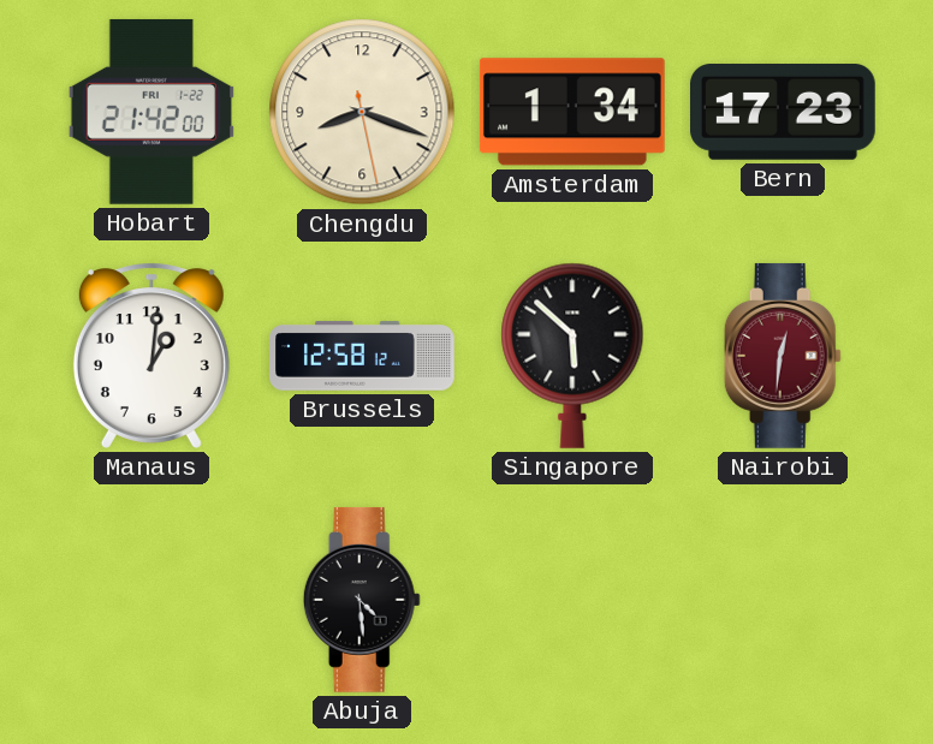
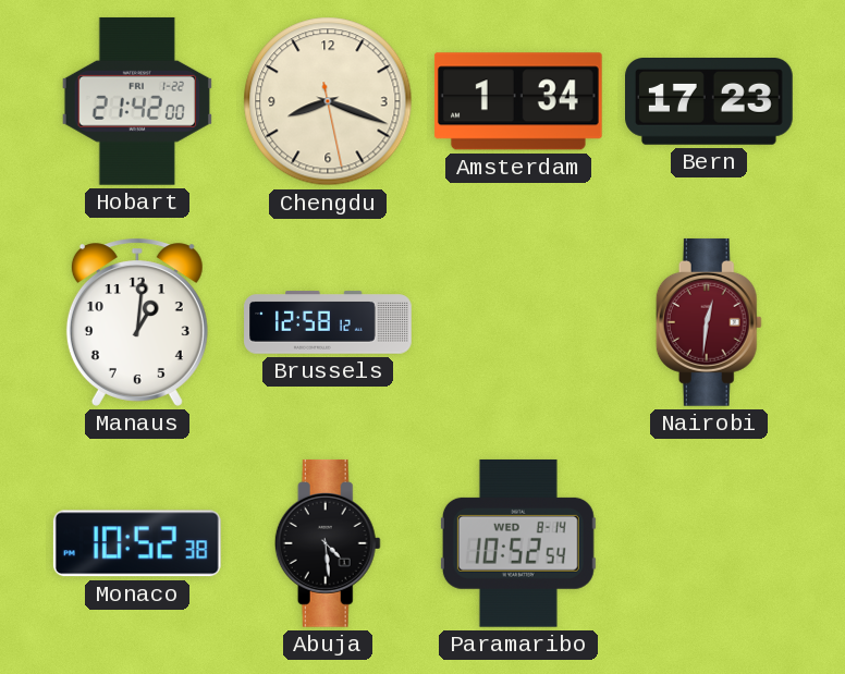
Singapore: 5:52 -> none (572, 356)
Monaco: none -> 10:52 (137, 543)
Paramaribo: none -> 10:52 (518, 543)
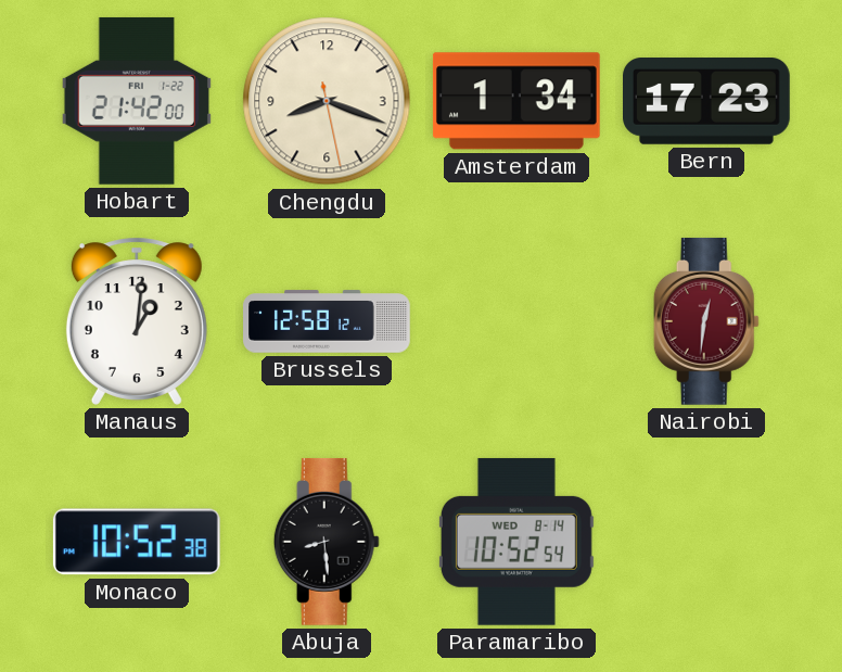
Abuja: 4:29 -> 8:29 (327, 542)
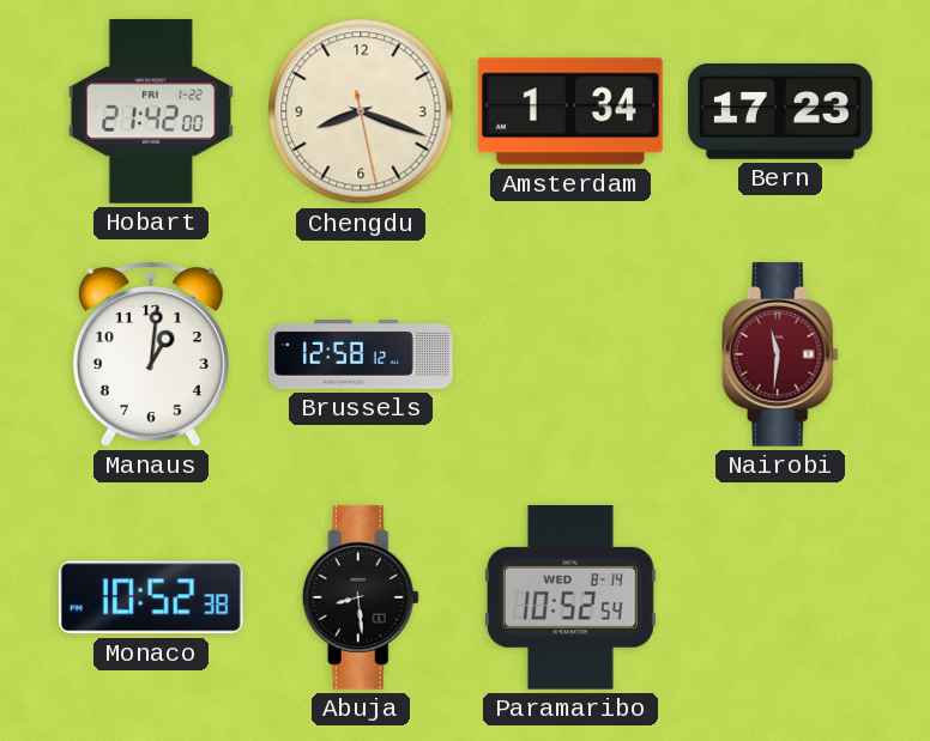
Nairobi: 12:31 -> 11:31 (780, 354)
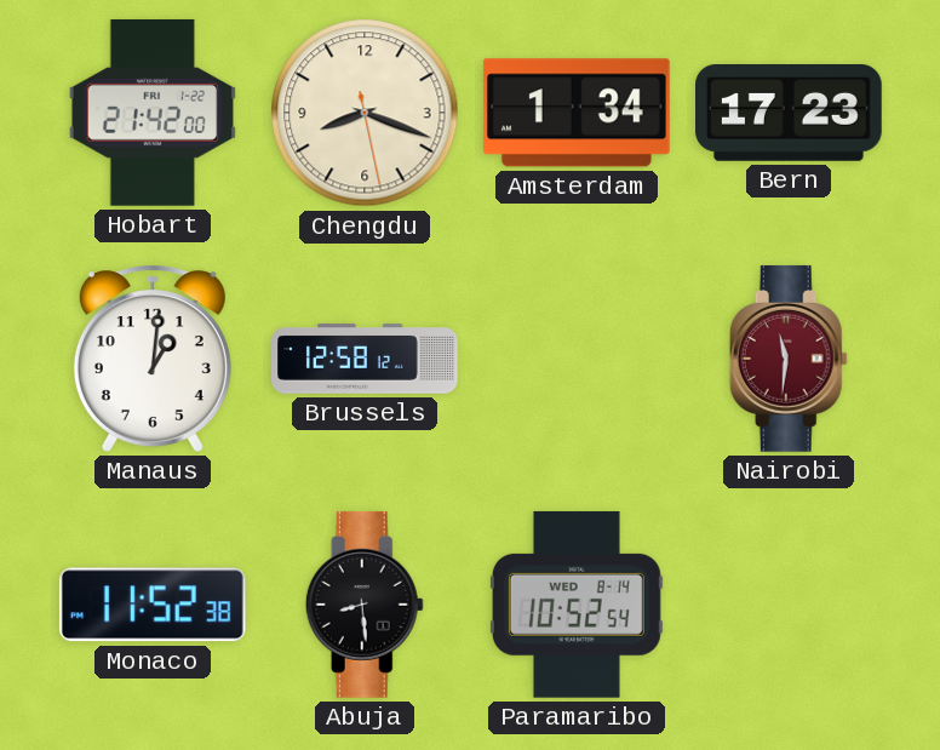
Monaco: 10:52 -> 11:52 (153, 605)
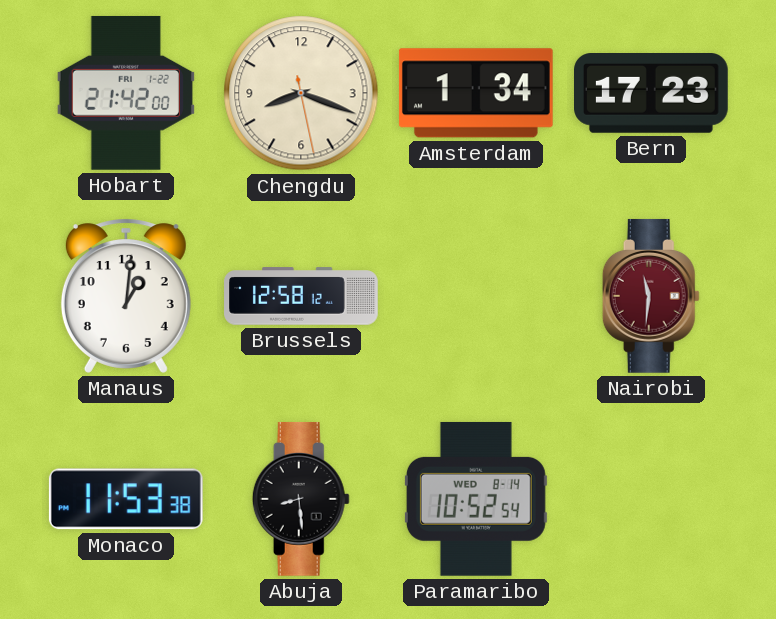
Monaco: 11:52 -> 11:53 (126, 499)
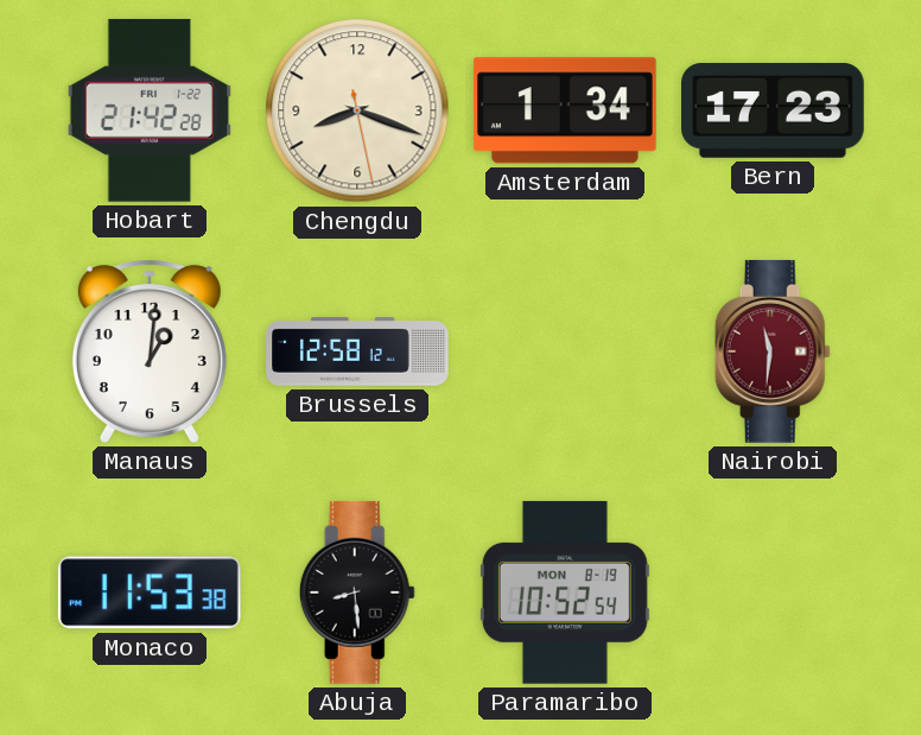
Hobart: 21:42:00 -> 21:42:28 (150, 110)
Paramaribo date: WED 8-14 -> MON 8-19 (565, 593)
